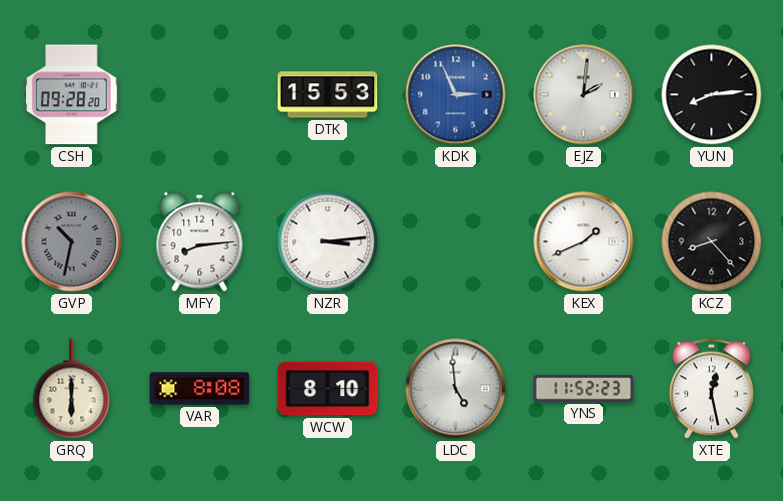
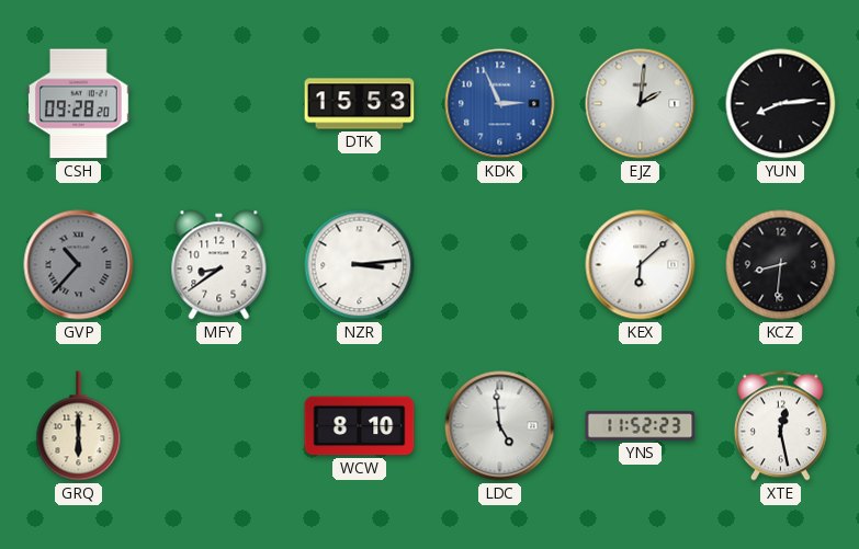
GVP: 10:32 -> 10:37 (79, 265)
MFY: 8:14 -> 8:39 (219, 265)
KEX: 1:41 -> 6:08 (641, 265)
KCZ: 8:23 -> 8:31 (781, 265)
VAR: 8:08 -> none (200, 389)
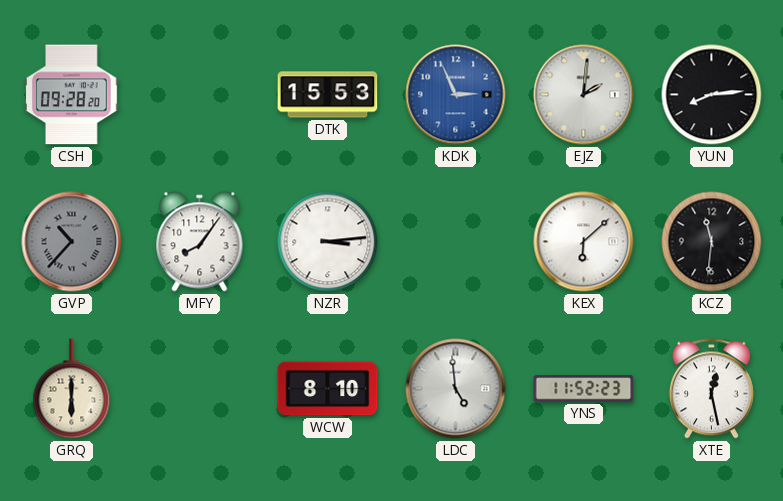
MFY: 8:39 -> 8:06 (200, 242)
KCZ: 8:31 -> 11:31 (712, 242)
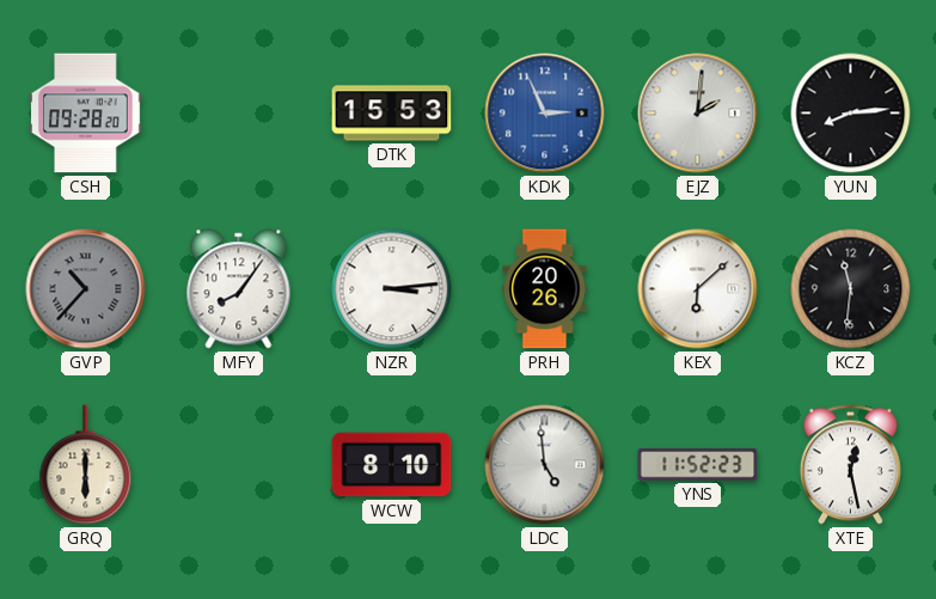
PRH: none -> 20:26 (545, 289)
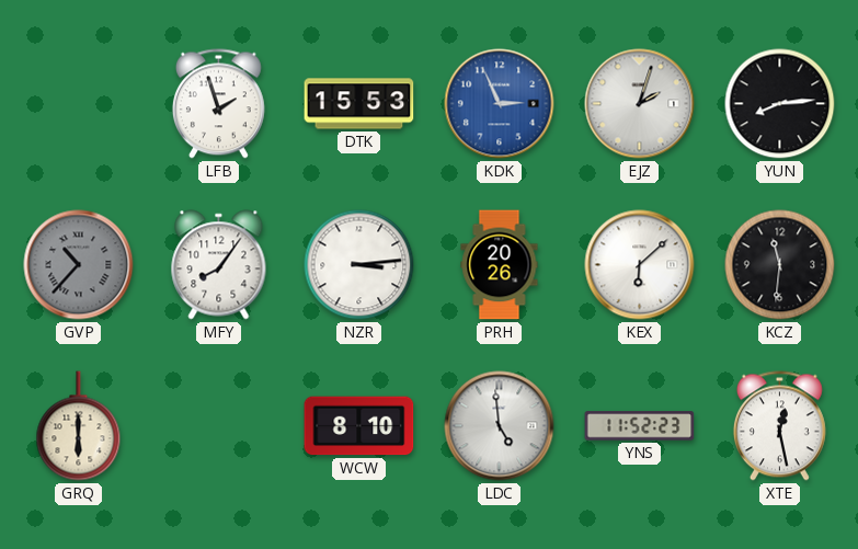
CSH: 09:28 -> none (86, 114)
LFB: none -> 1:57 (218, 104)
EJZ: 2:01 -> 2:03 (640, 104)
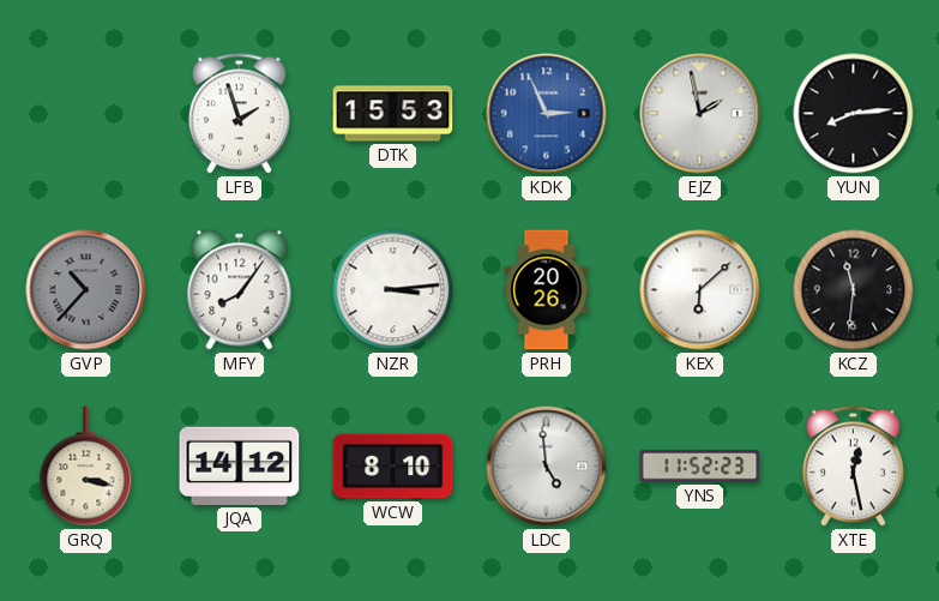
EJZ: 2:03 -> 1:58 (700, 114)
GRQ: 6:00 -> 3:17 (86, 467)
JQA: none -> 14:12 (240, 465)
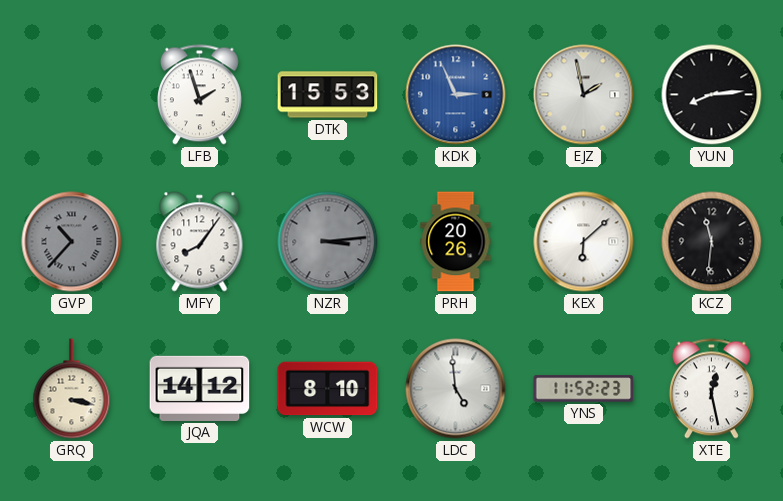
NZR dial: white -> grey (328, 242)
